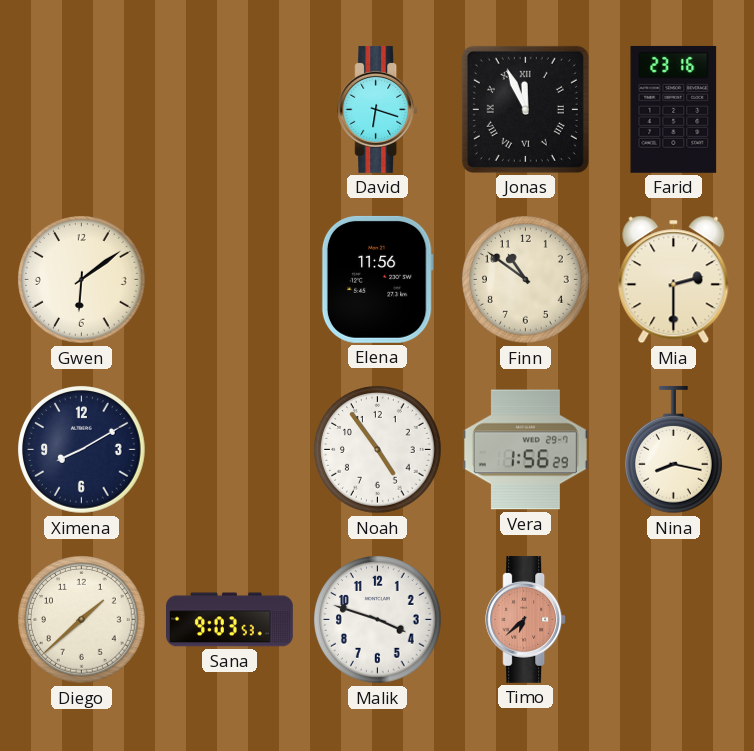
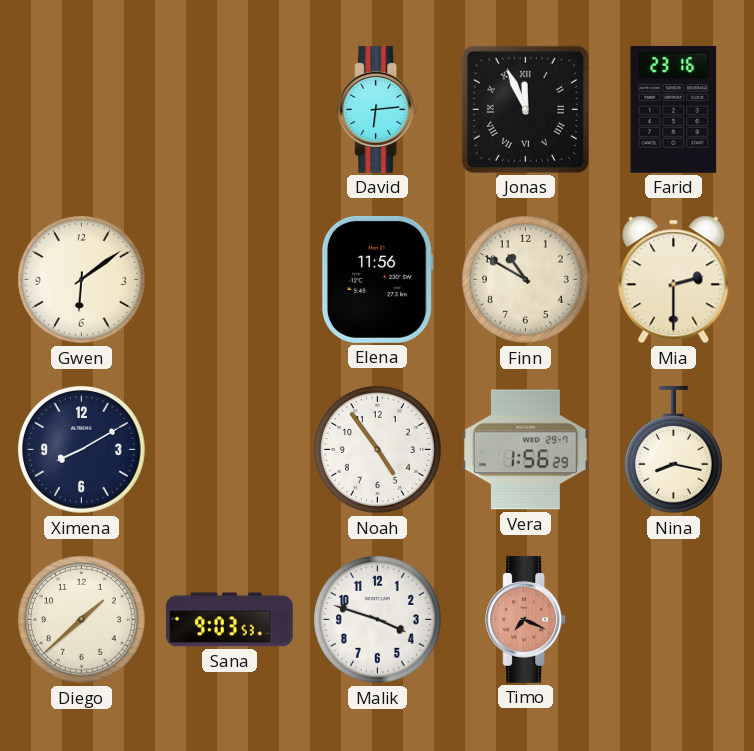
David: 6:18 -> 6:14 (378, 109)
Finn: 10:51 -> 10:50 (526, 280)
Timo: 6:38 -> 7:19 (526, 619)
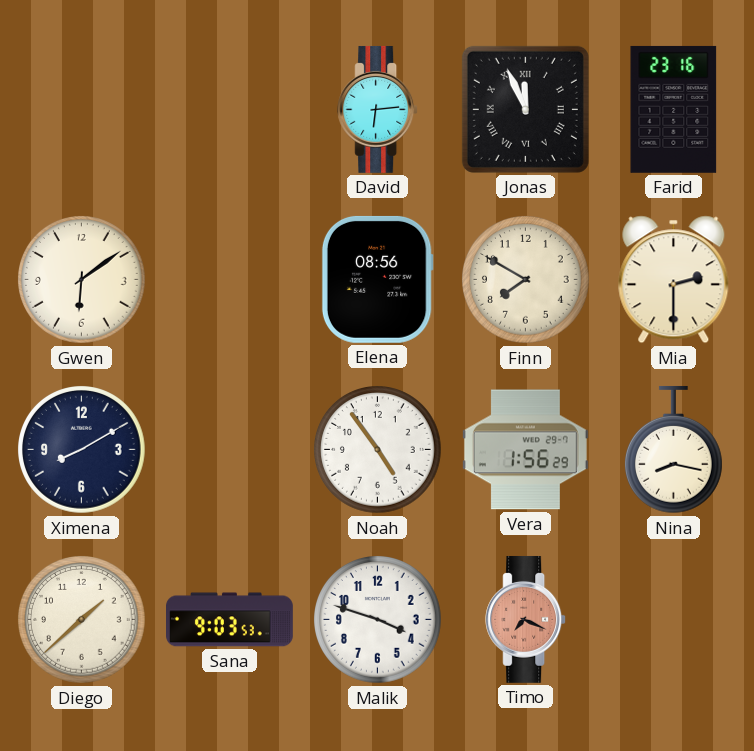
Elena: 11:56 -> 08:56 (377, 279)
Finn: 10:50 -> 7:50 (526, 280)
